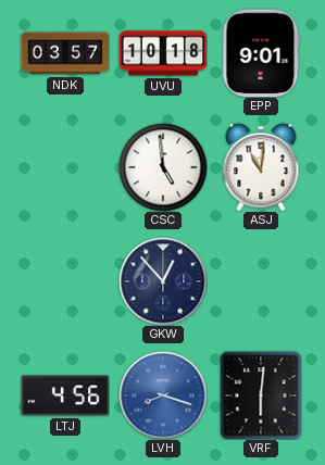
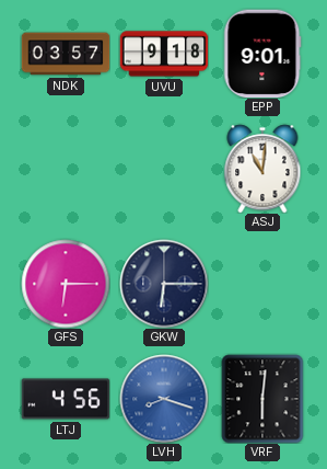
UVU: 10:18 -> 9:18 (164, 54)
CSC: 4:59 -> none (163, 167)
GFS: none -> 6:15 (66, 284)
GKW: 12:53 -> 6:15 (164, 284)
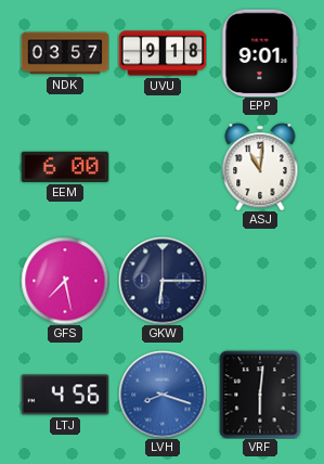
EEM: none -> 6:00 (65, 167)
GFS: 6:15 -> 7:28 (65, 281)
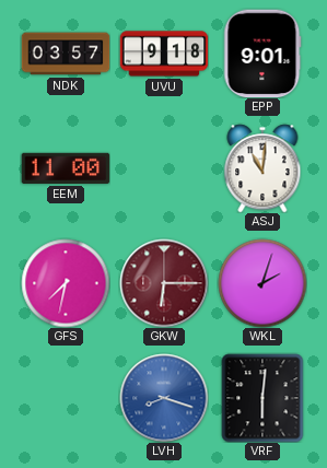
EEM: 6:00 -> 11:00 (66, 168)
GFS: 7:28 -> 7:32 (66, 283)
GKW dial: navy -> burgundy (164, 283)
WKL: none -> 2:03 (262, 283)
LTJ: 4:56 -> none (65, 395)
